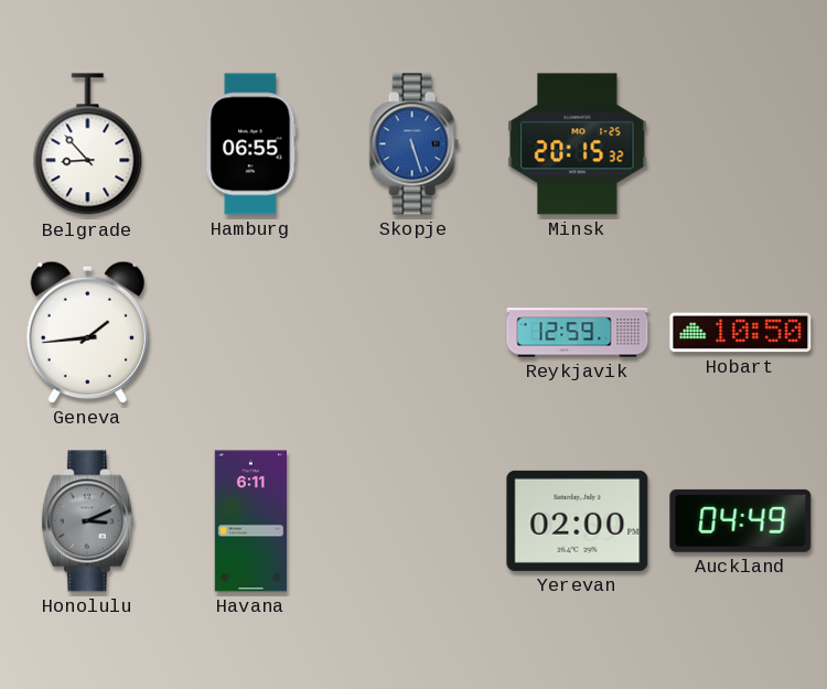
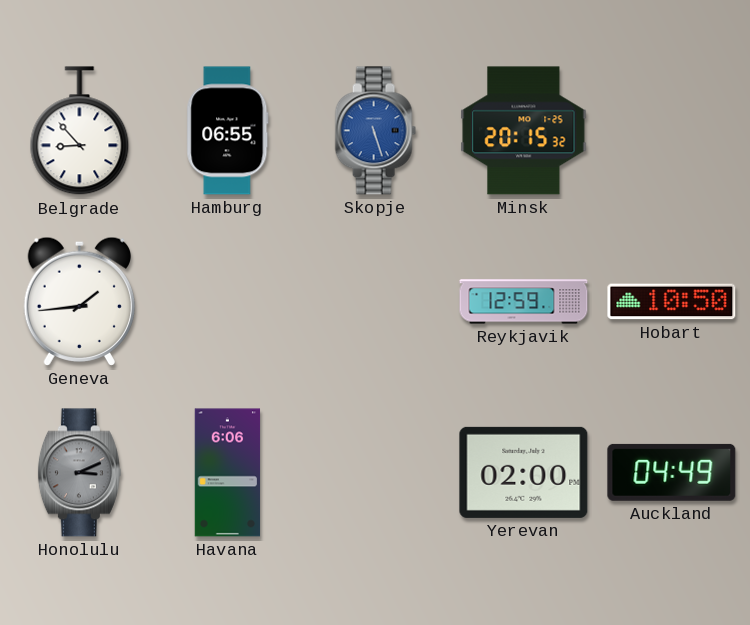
Havana: 6:11 -> 6:06 (228, 473)
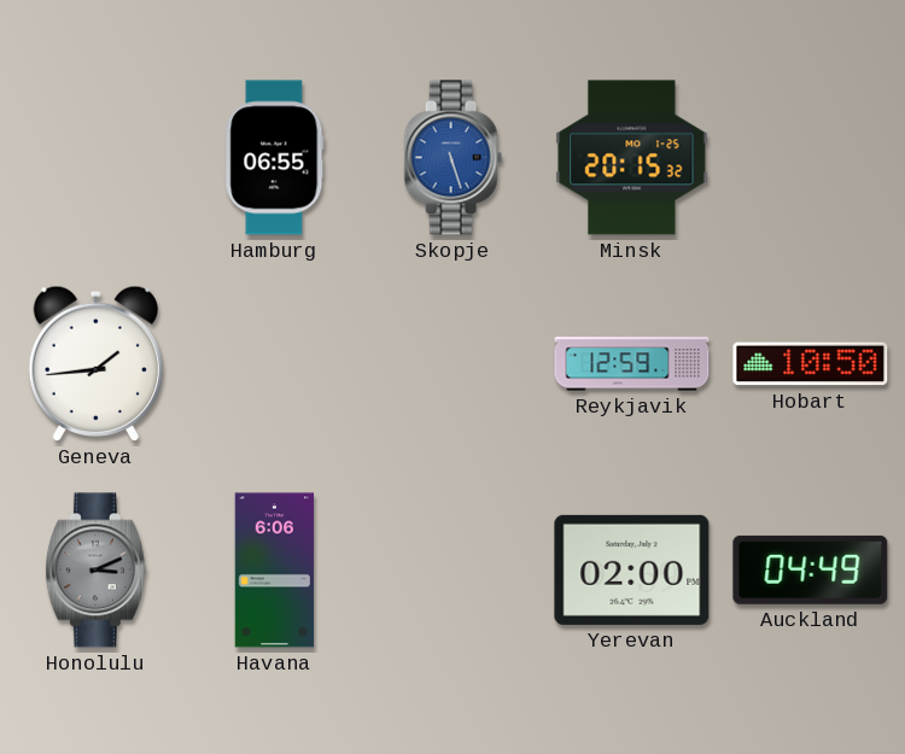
Belgrade: 8:53 -> none (80, 131)
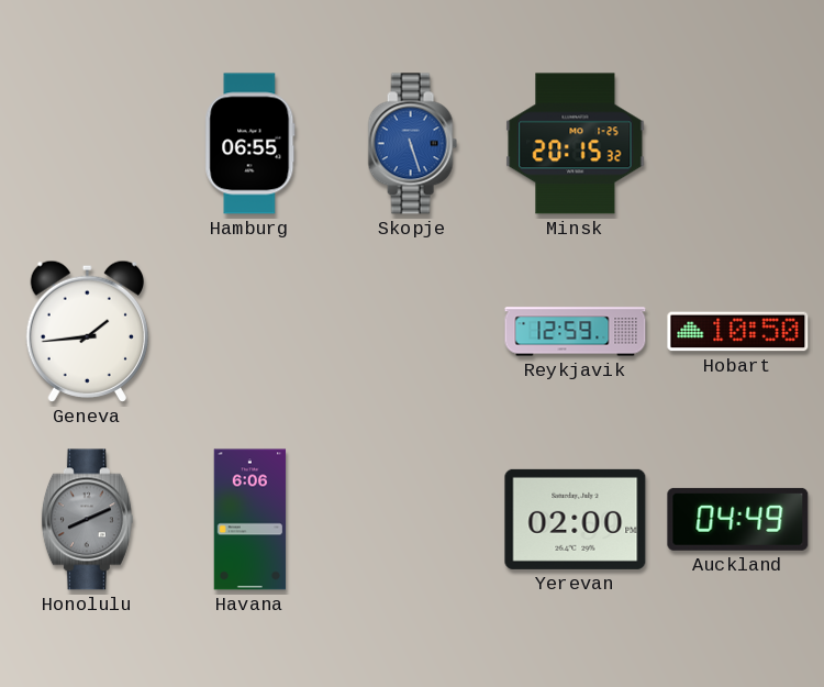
Honolulu: 3:11 -> 8:11 (87, 520)
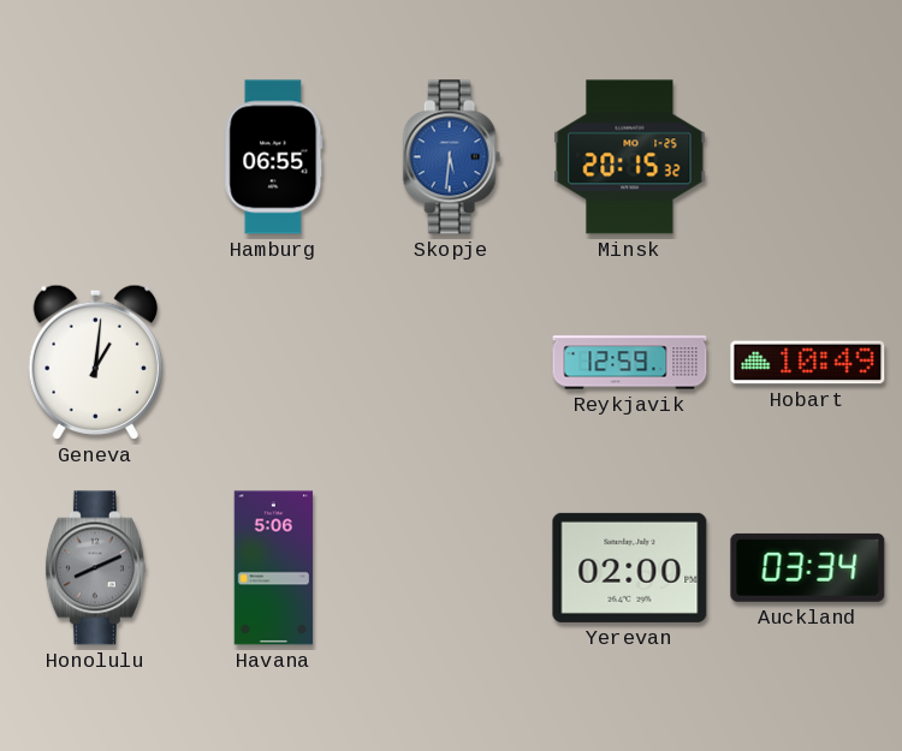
Skopje: 5:27 -> 5:31 (451, 157)
Geneva: 1:44 -> 1:01 (95, 362)
Hobart: 10:50 -> 10:49 (808, 363)
Havana: 6:06 -> 5:06 (274, 568)
Auckland: 04:49 -> 03:34 (808, 567)
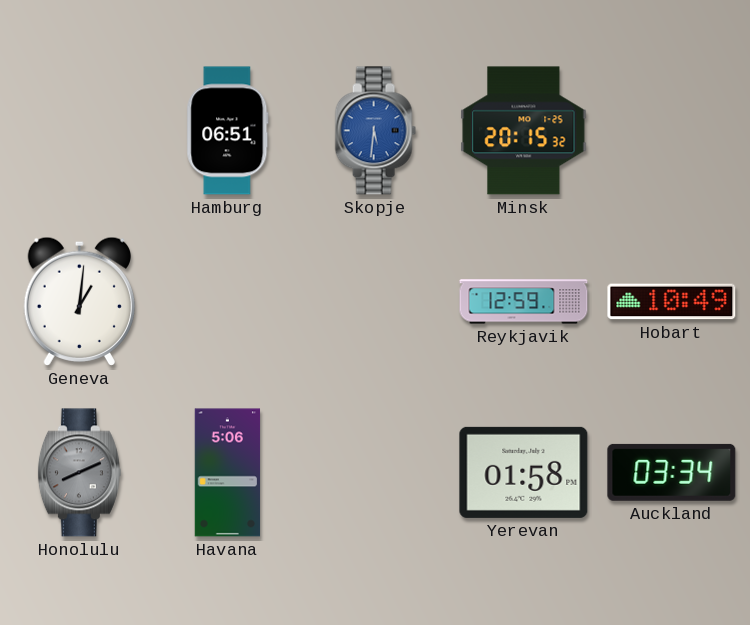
Hamburg: 06:55 -> 06:51 (228, 131)
Yerevan: 02:00 -> 01:58 (524, 472)
